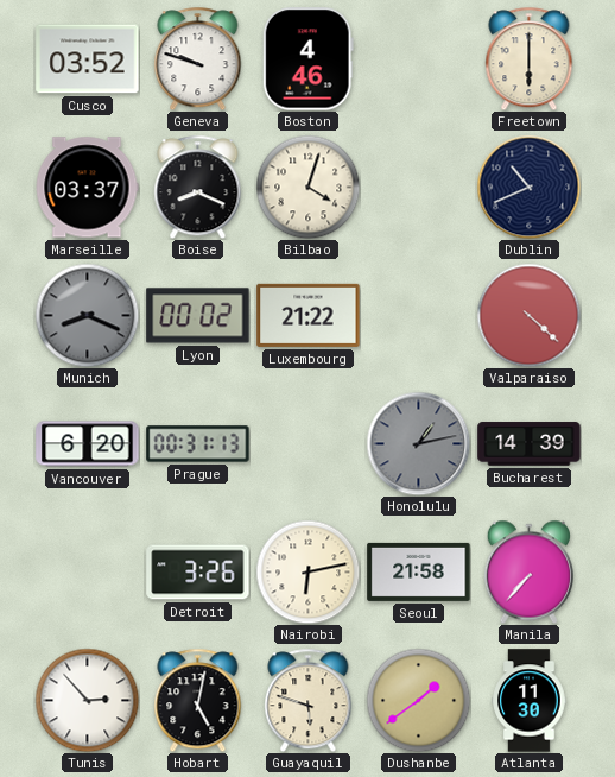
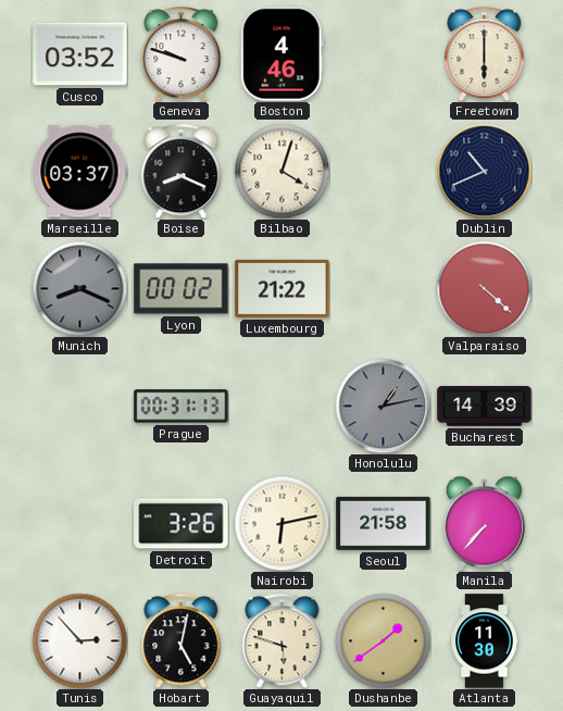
Vancouver: 6:20 -> none (88, 444)
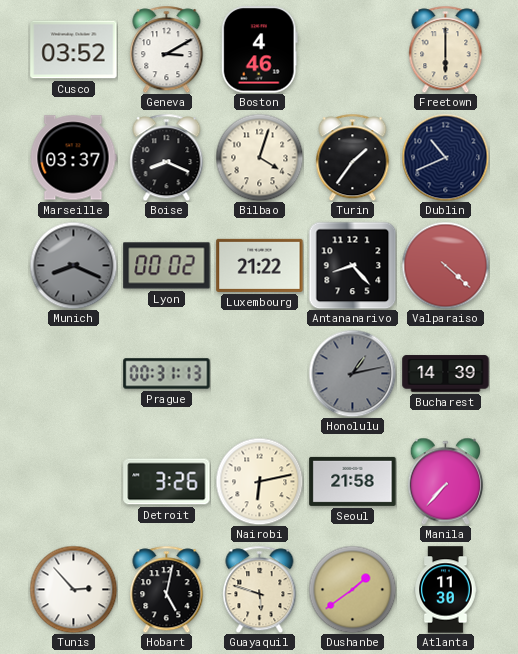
Geneva: 9:48 -> 3:10 (167, 49)
Turin: none -> 1:36 (353, 157)
Antananarivo: none -> 8:23 (352, 265)
